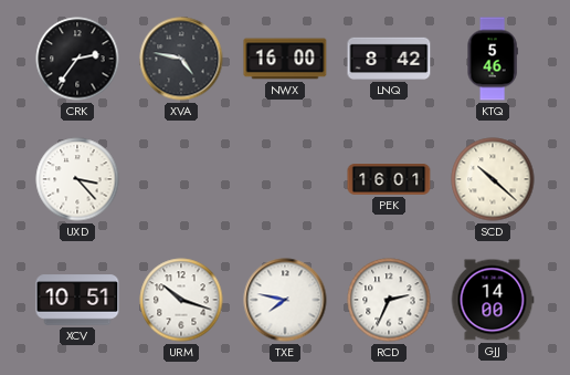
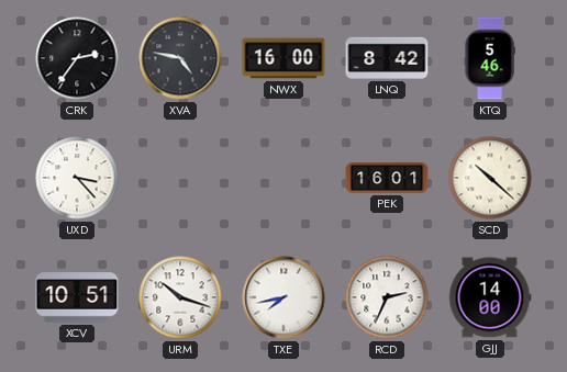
TXE: 7:47 -> 7:43 (283, 297)
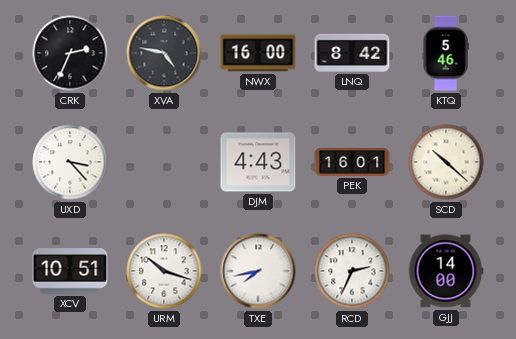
CRK: 2:36 -> 2:34 (70, 53)
DJM: none -> 4:43 (258, 162)
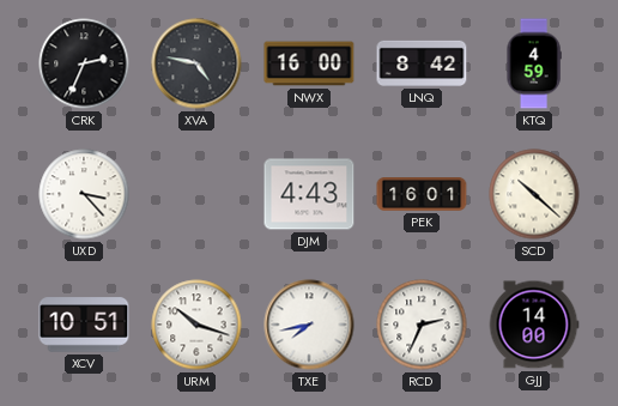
KTQ: 5:46 -> 4:59 (534, 63)
